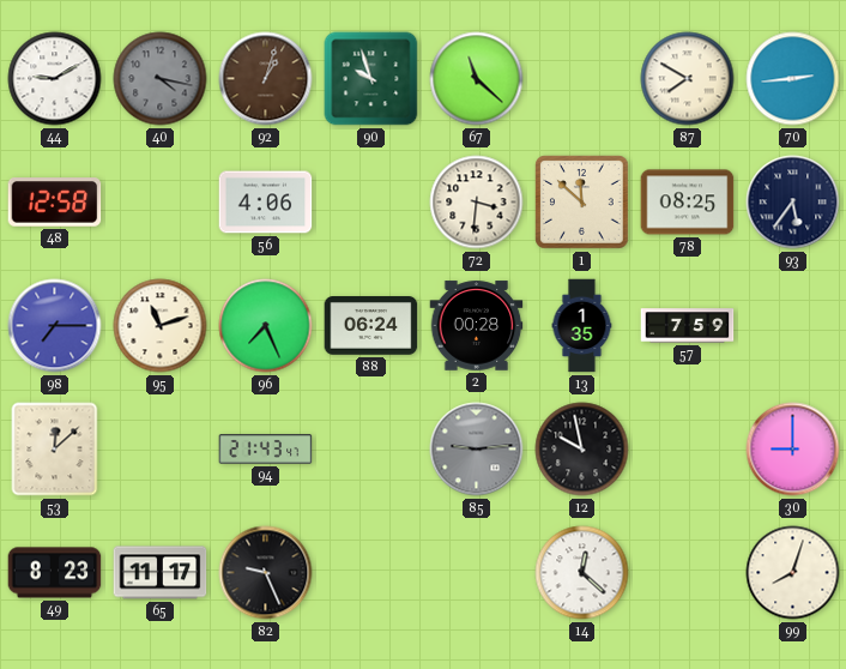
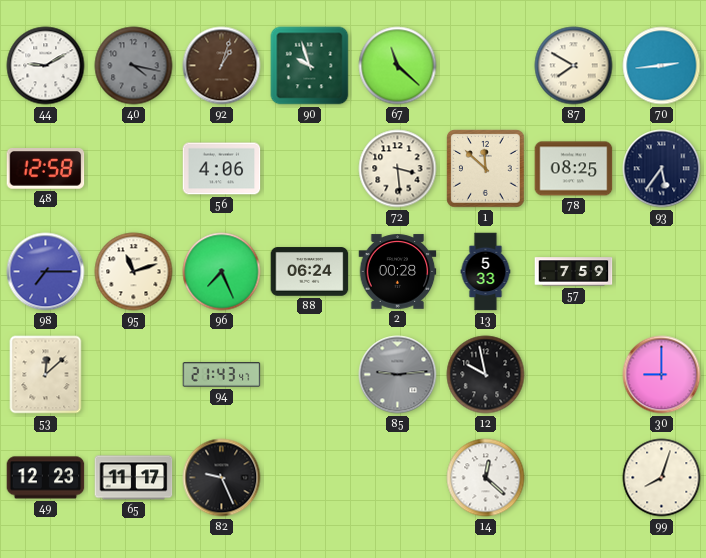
72: 3:31 -> 3:29 (398, 169)
13: 1:35 -> 5:33 (486, 272)
49: 8:23 -> 12:23 (46, 478)
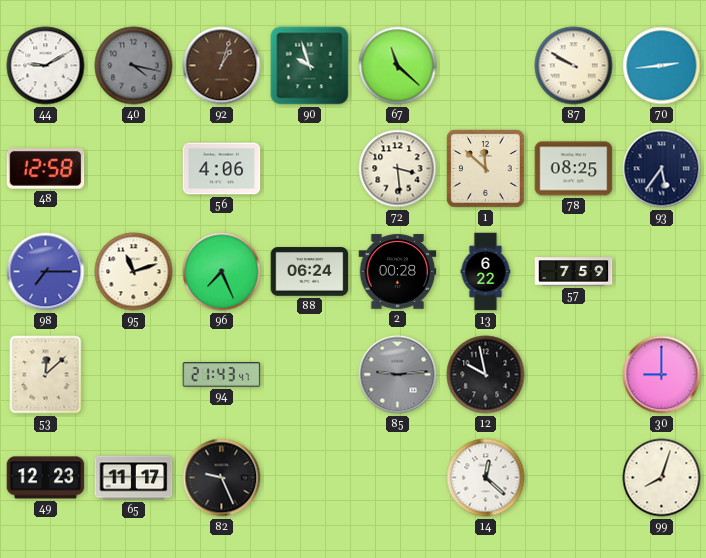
87: 7:50 -> 9:50 (574, 66)
13: 5:33 -> 6:22 (486, 272)
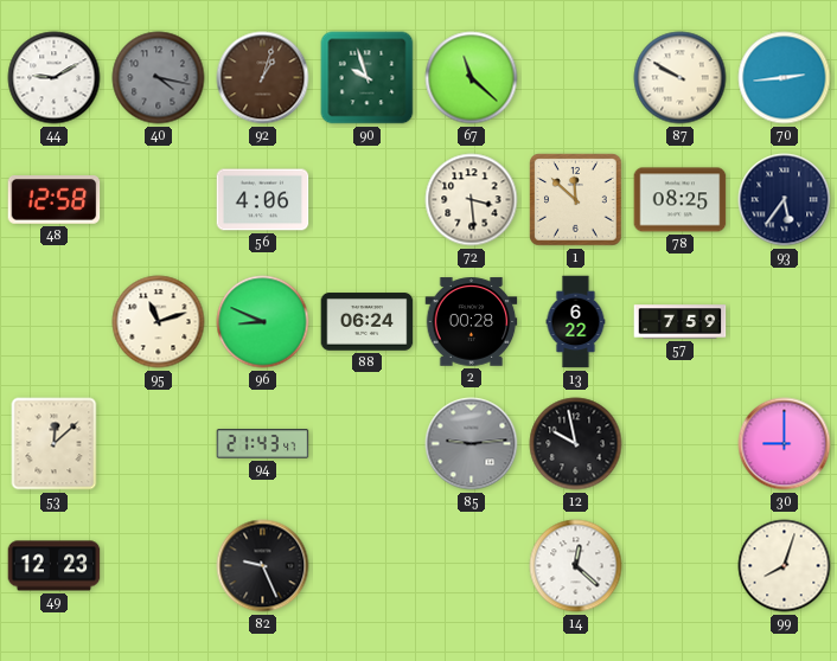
98: 7:15 -> none (46, 272)
96: 7:26 -> 8:49 (263, 322)
65: 11:17 -> none (134, 478)
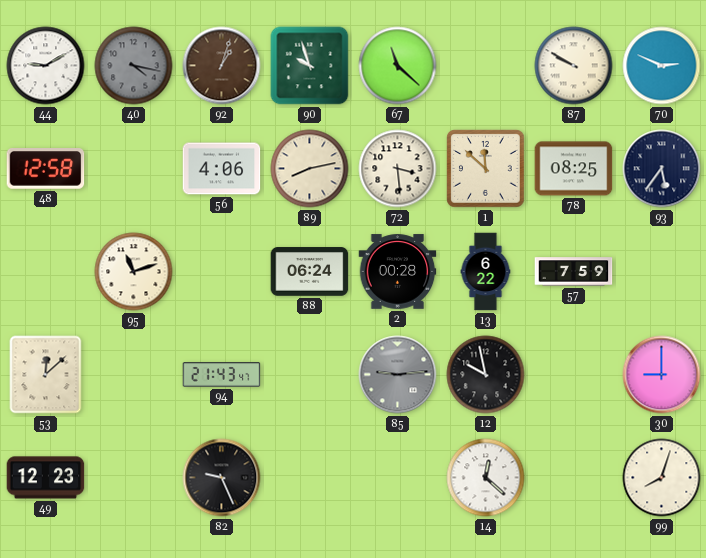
70: 2:44 -> 2:49 (662, 66)
89: none -> 8:13 (310, 169)
96: 8:49 -> none (263, 322)
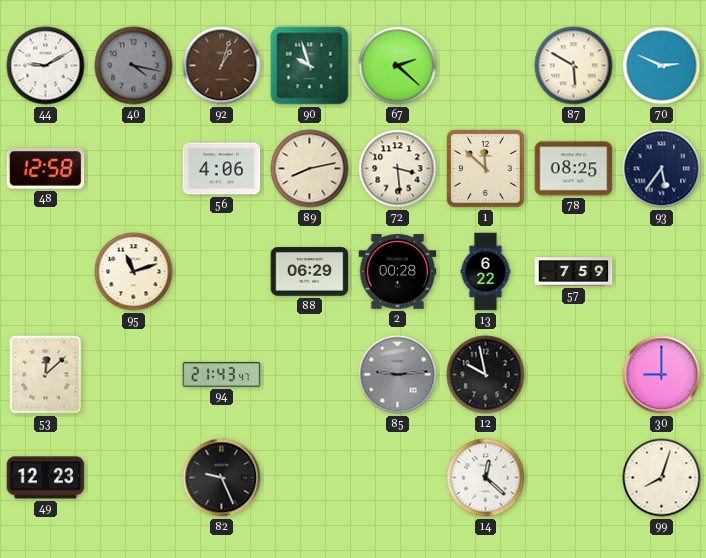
67: 11:22 -> 2:22 (398, 66)
87: 9:50 -> 5:50 (574, 66)
88: 06:24 -> 06:29 (310, 272)
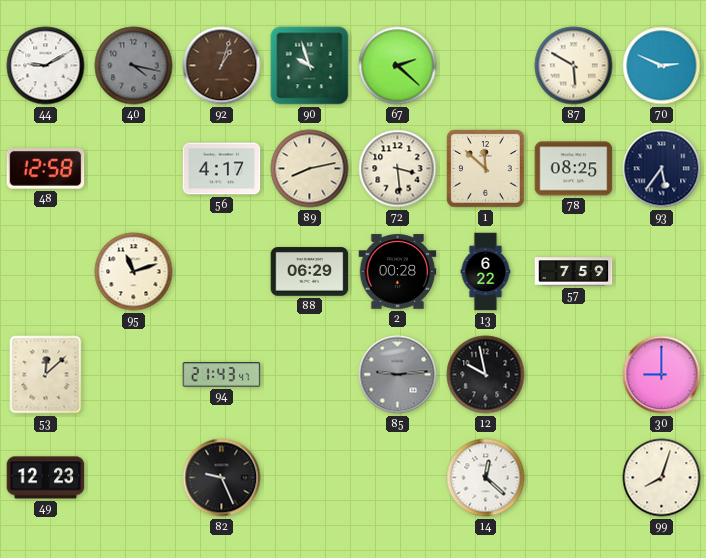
56: 4:06 -> 4:17 (222, 169)
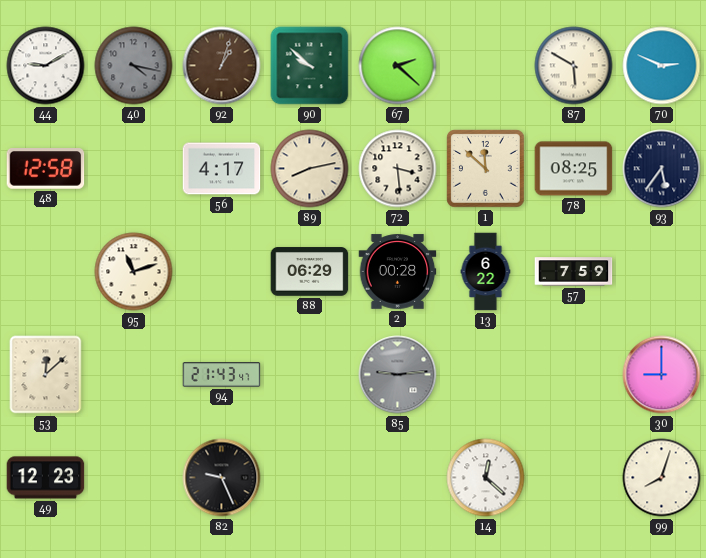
90: 9:57 -> 9:52 (310, 66)
12: 9:58 -> none (486, 375)
